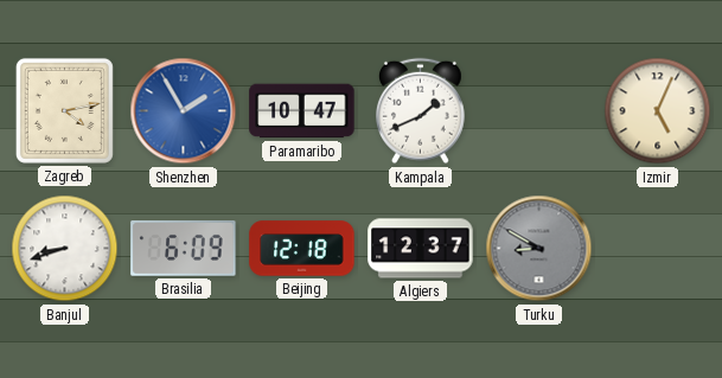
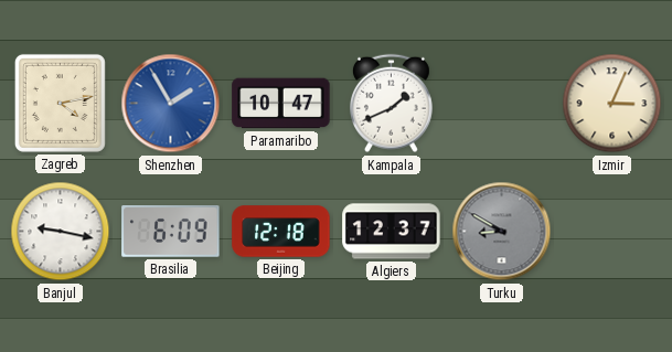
Izmir: 5:04 -> 3:04 (612, 104)
Banjul: 8:42 -> 9:17 (61, 232)
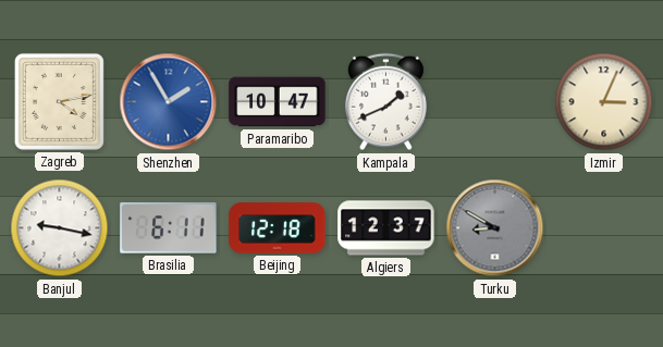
Brasilia: 6:09 -> 6:11 (169, 228)
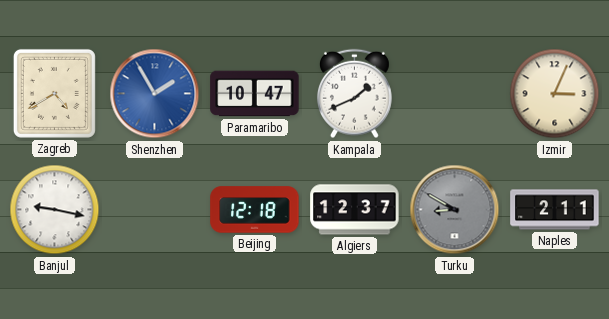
Zagreb: 4:13 -> 4:40 (54, 93)
Brasilia: 6:11 -> none (169, 228)
Naples: none -> 2:11 (555, 210)
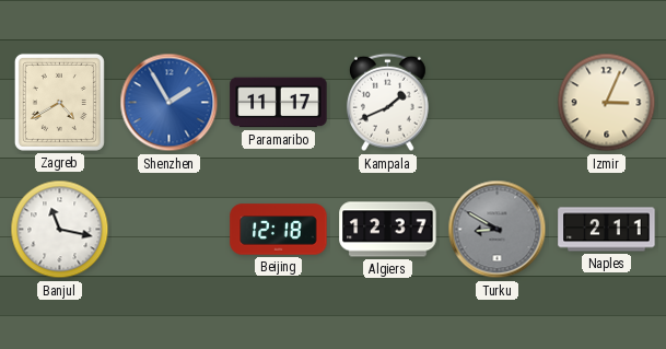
Paramaribo: 10:47 -> 11:17 (279, 103)
Banjul: 9:17 -> 11:17 (60, 230)
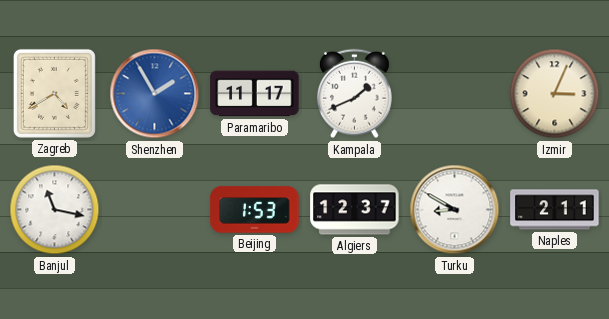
Beijing: 12:18 -> 1:53 (255, 210)
Turku dial: grey -> white (455, 210)
